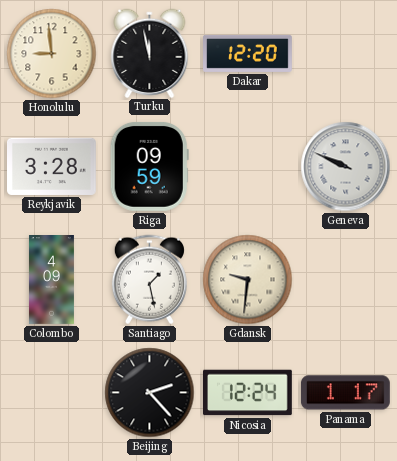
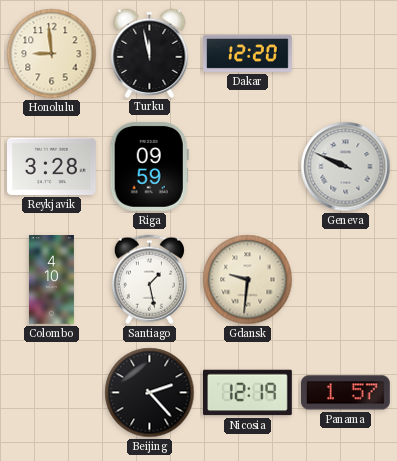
Colombo: 4:09 -> 4:10 (51, 280)
Nicosia: 12:24 -> 12:19 (248, 393)
Panama: 1:17 -> 1:57 (345, 393)
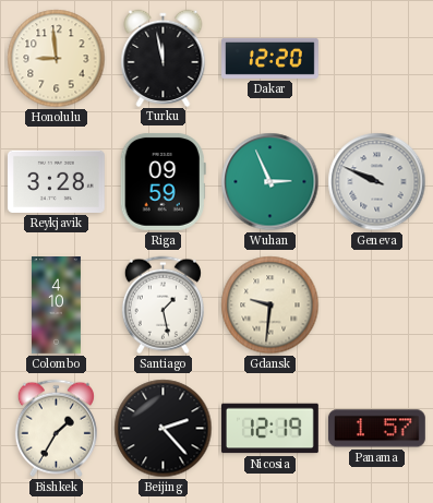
Wuhan: none -> 2:56 (270, 182)
Bishkek: none -> 1:35 (56, 429)
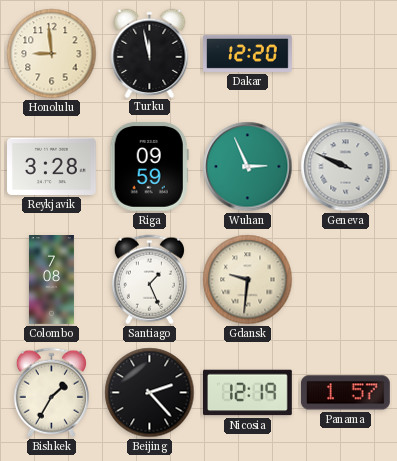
Colombo: 4:10 -> 7:08 (51, 280)
Santiago: 1:28 -> 1:26 (149, 280)
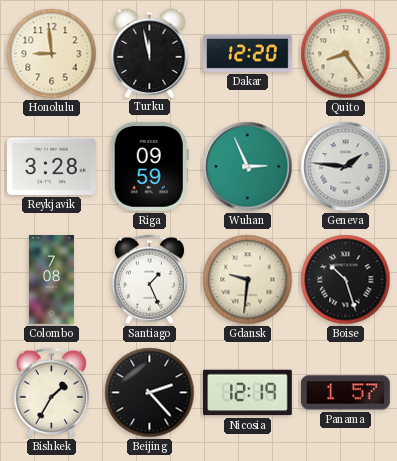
Quito: none -> 8:24 (346, 54)
Geneva: 9:49 -> 1:46 (346, 167)
Boise: none -> 10:27 (346, 280)
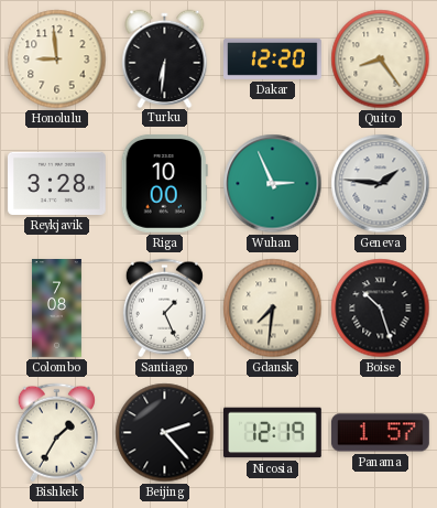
Turku: 11:58 -> 6:31 (165, 58)
Riga: 09:59 -> 10:00 (164, 183)
Gdansk: 9:31 -> 7:31 (273, 309)
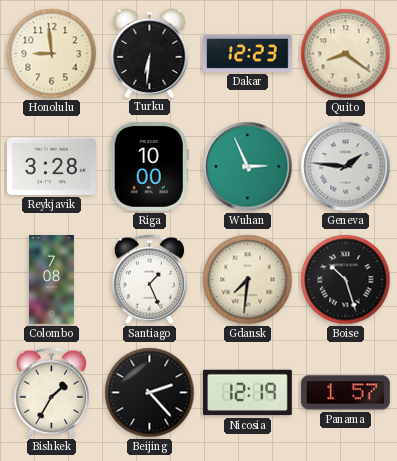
Dakar: 12:20 -> 12:23 (248, 53)
Quito: 8:24 -> 8:21 (346, 54)
